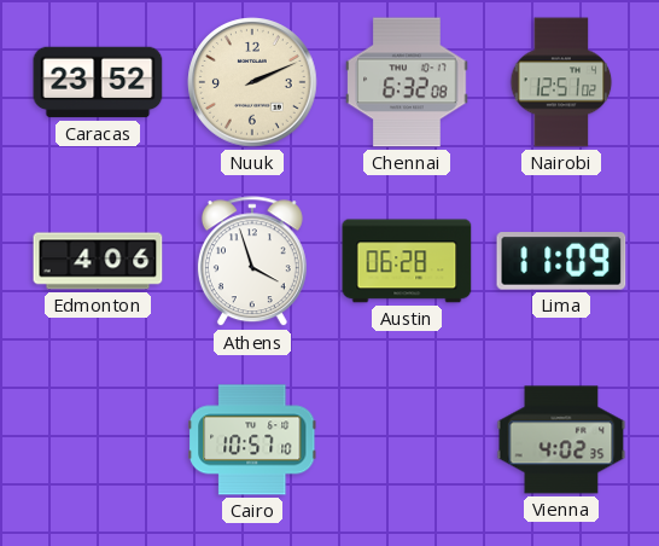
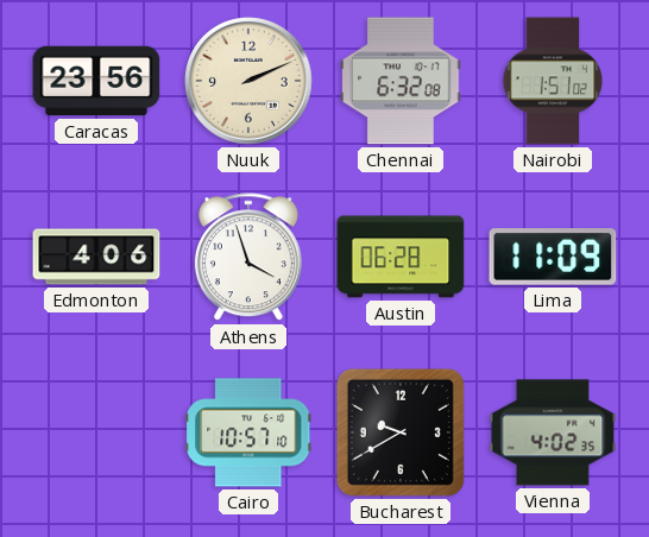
Caracas: 23:52 -> 23:56 (96, 81)
Nairobi: 12:51 -> 1:51 (553, 81)
Bucharest: none -> 9:40 (401, 432)
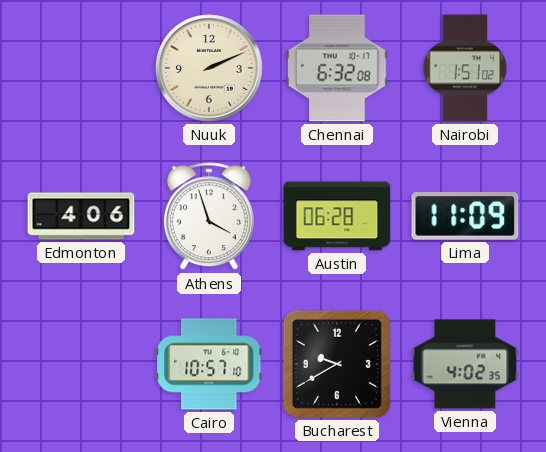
Caracas: 23:56 -> none (96, 81)
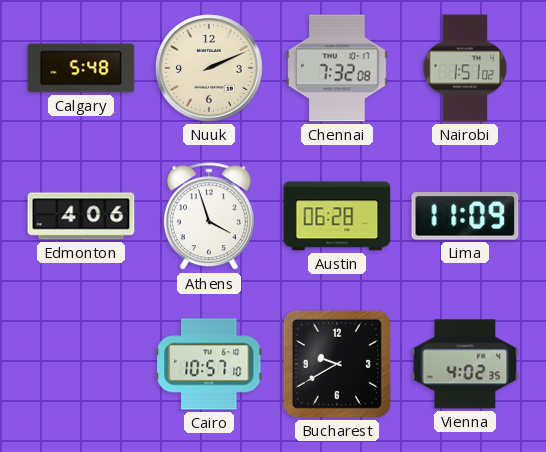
Calgary: none -> 5:48 (81, 68)
Chennai: 6:32 -> 7:32 (337, 68)
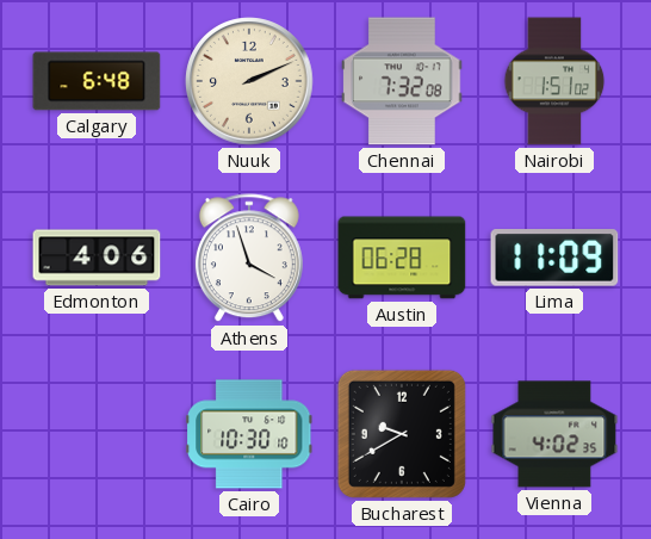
Calgary: 5:48 -> 6:48 (97, 81)
Cairo: 10:57 -> 10:30 (249, 434)
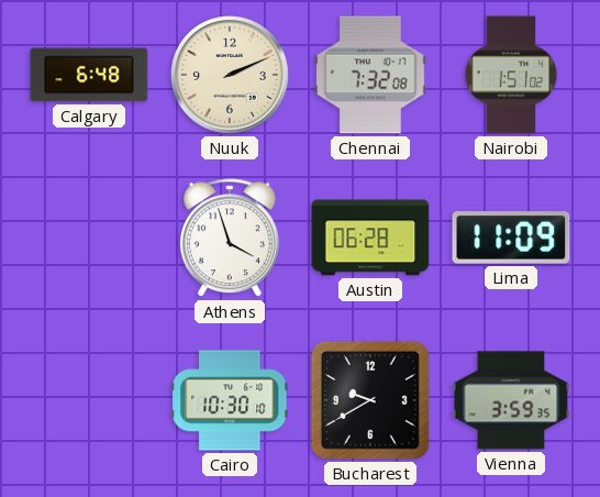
Edmonton: 4:06 -> none (97, 258)
Vienna: 4:02 -> 3:59 (511, 400)
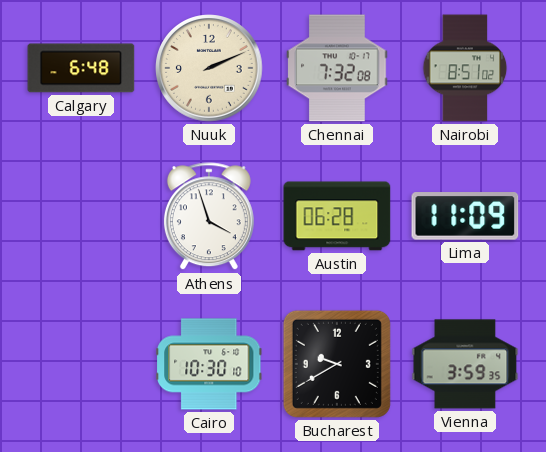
Nairobi: 1:51 -> 8:51 (465, 68)
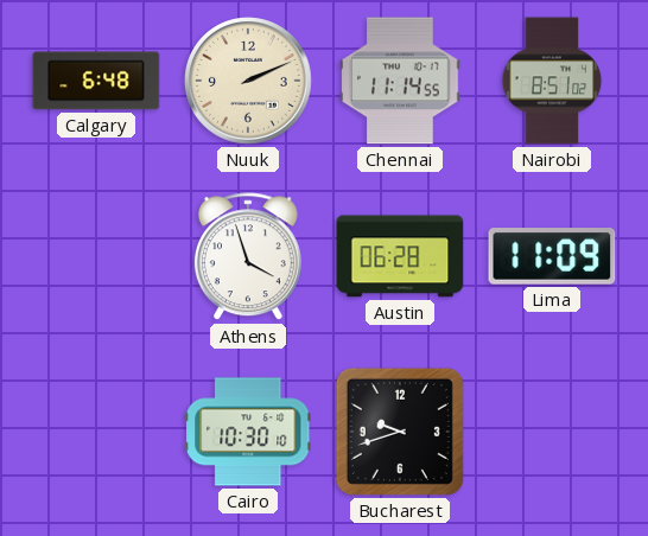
Chennai: 7:32 -> 11:14 (400, 81)
Bucharest: 9:40 -> 9:42 (400, 432)
Vienna: 3:59 -> none (465, 364)
